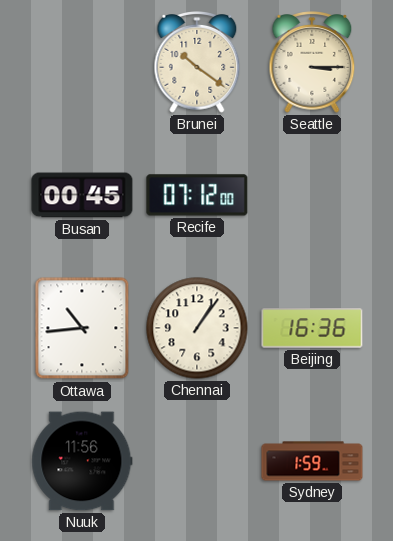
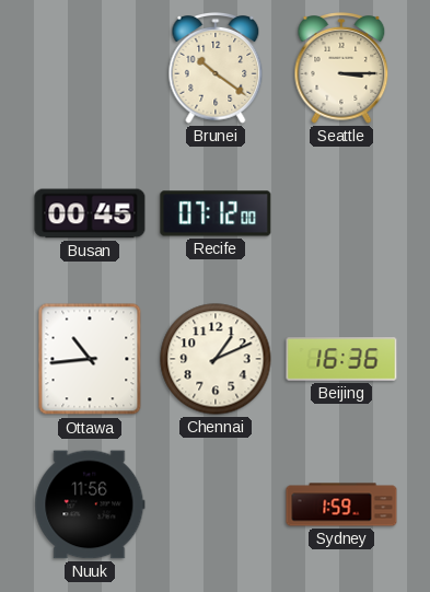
Chennai: 1:06 -> 1:11 (216, 359)
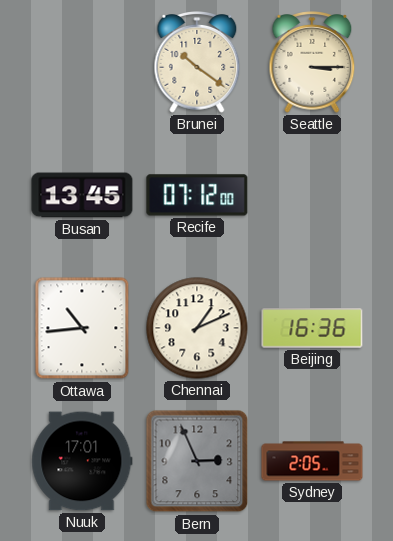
Busan: 00:45 -> 13:45 (82, 195)
Nuuk: 11:56 -> 17:01 (82, 461)
Bern: none -> 2:56 (197, 461)
Sydney: 1:59 -> 2:05 (312, 461)
